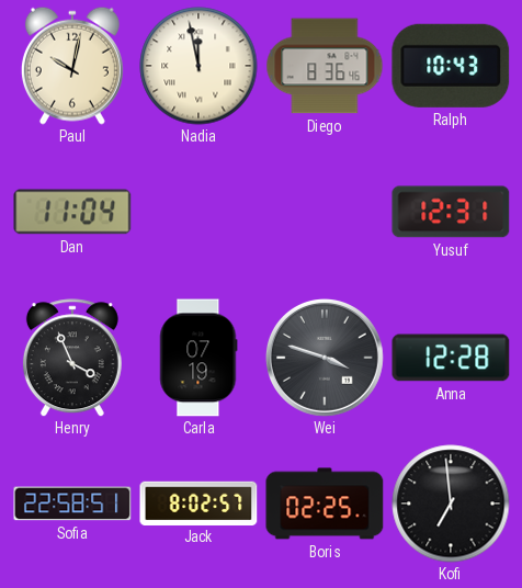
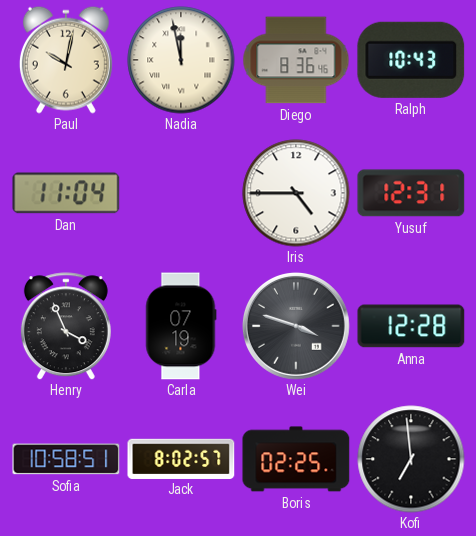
Iris: none -> 4:45 (296, 193)
Sofia: 22:58 -> 10:58 (66, 459)
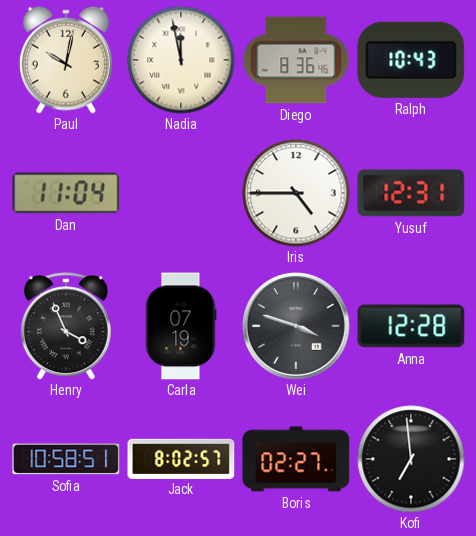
Boris: 02:25 -> 02:27 (296, 459)
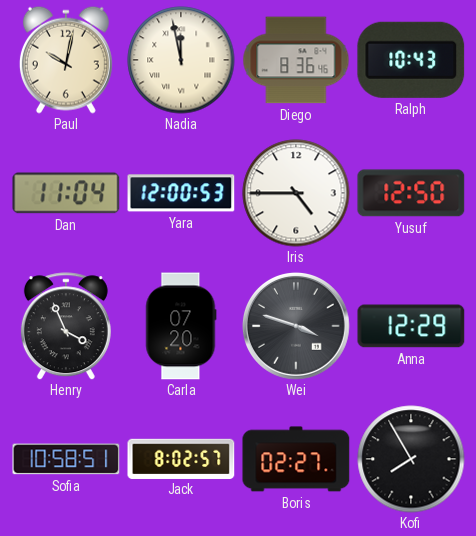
Yara: none -> 12:00 (181, 193)
Yusuf: 12:31 -> 12:50 (411, 193)
Carla: 07:19 -> 07:20 (181, 326)
Anna: 12:28 -> 12:29 (411, 326)
Kofi: 6:59 -> 7:55 (411, 459)
